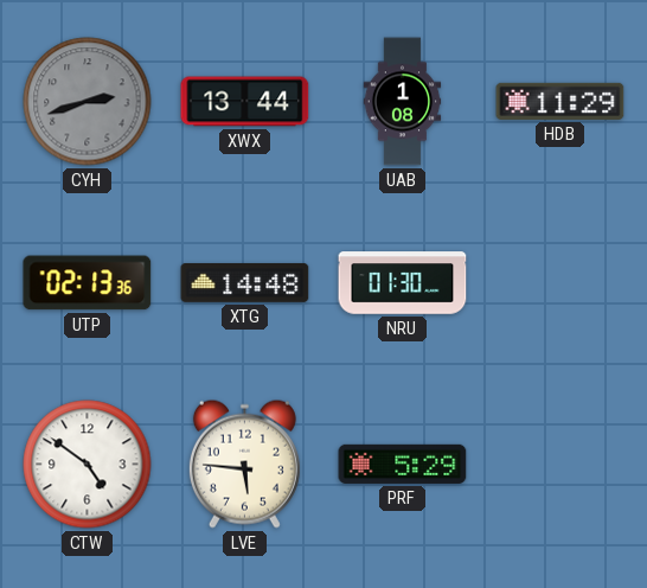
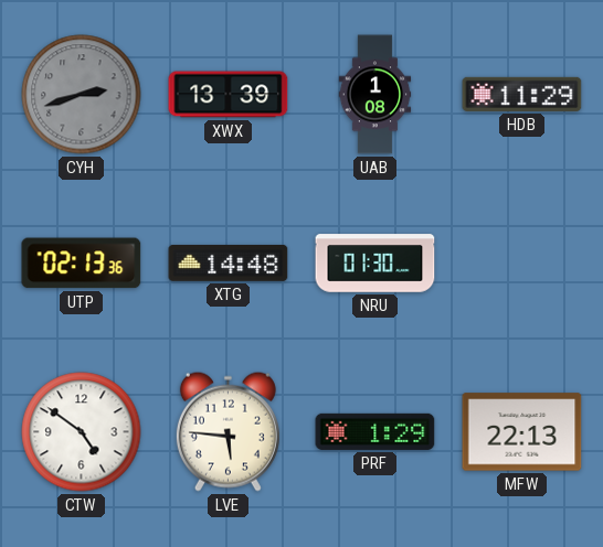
XWX: 13:44 -> 13:39 (229, 95)
PRF: 5:29 -> 1:29 (375, 431)
MFW: none -> 22:13 (522, 432)
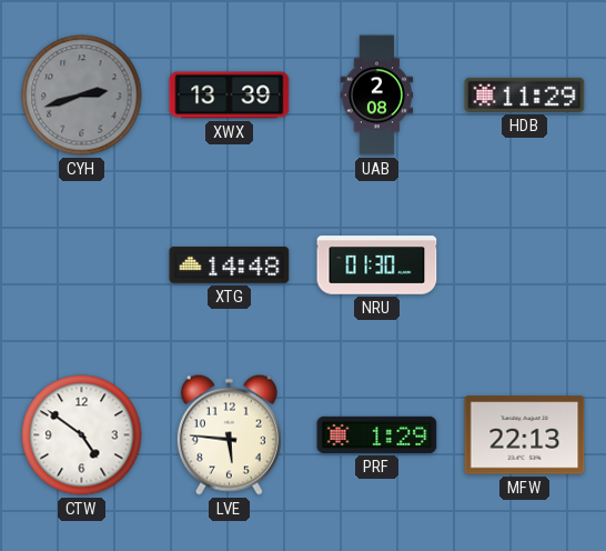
UAB: 1:08 -> 2:08 (377, 96)
UTP: 02:13 -> none (82, 264)
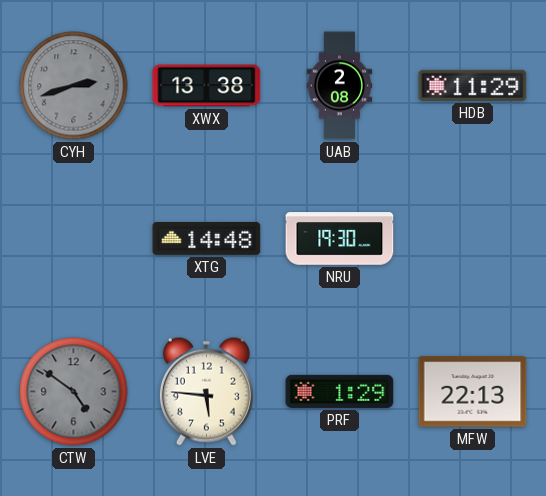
XWX: 13:39 -> 13:38 (207, 86)
NRU: 01:30 -> 19:30 (340, 239)
CTW dial: white -> grey (74, 392)
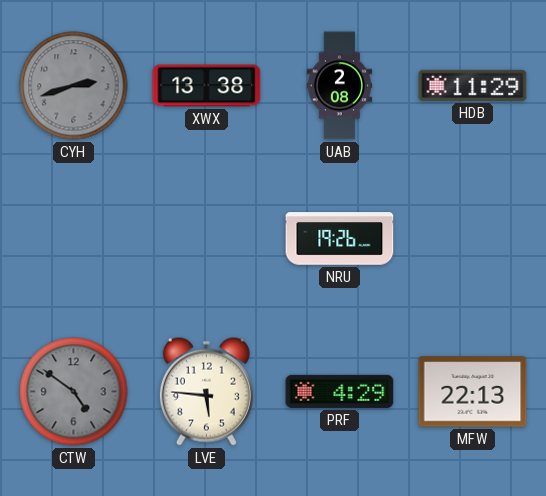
XTG: 14:48 -> none (207, 238)
NRU: 19:30 -> 19:26 (340, 239)
PRF: 1:29 -> 4:29 (340, 391)
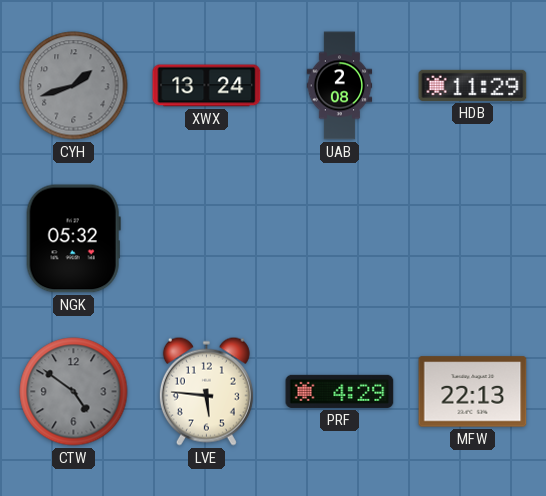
CYH: 2:42 -> 1:42 (74, 86)
XWX: 13:38 -> 13:24 (207, 86)
NGK: none -> 05:32 (73, 239)
NRU: 19:26 -> none (340, 239)
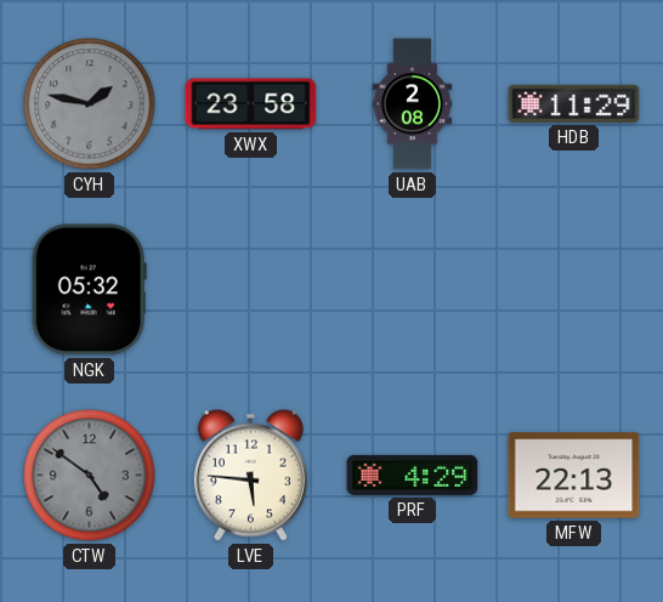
CYH: 1:42 -> 1:47 (90, 104)
XWX: 13:24 -> 23:58 (251, 104)
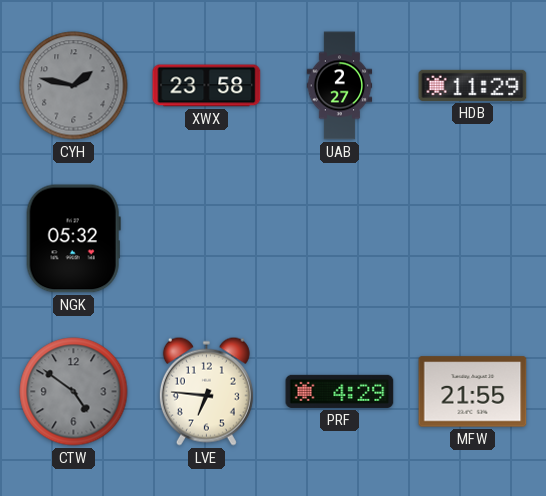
UAB: 2:08 -> 2:27 (340, 86)
LVE: 5:46 -> 6:46 (206, 391)
MFW: 22:13 -> 21:55 (473, 392)
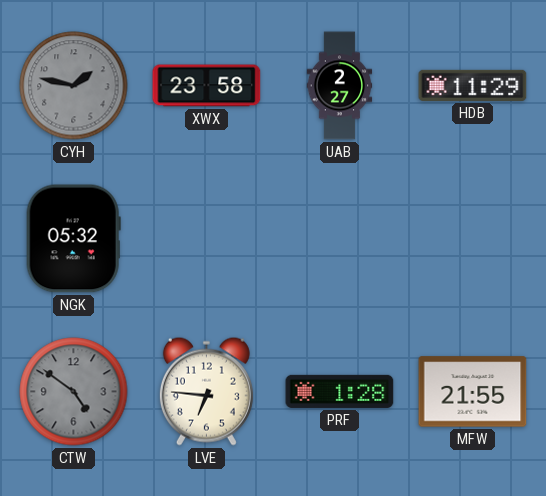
PRF: 4:29 -> 1:28 (340, 391)
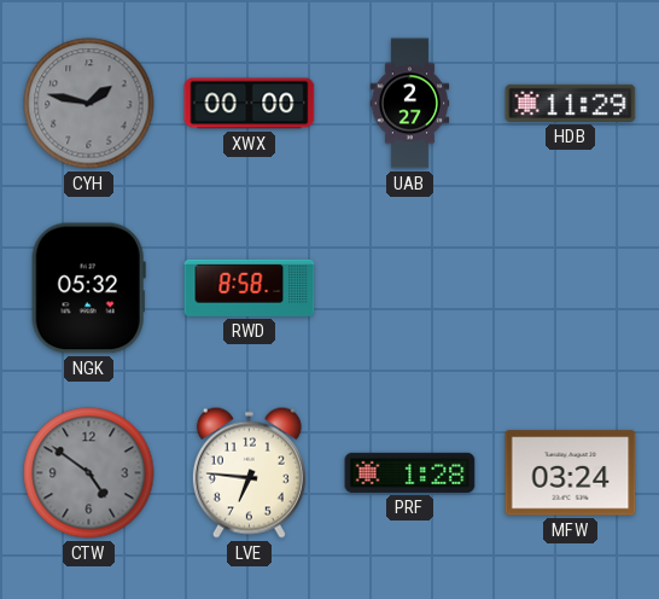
XWX: 23:58 -> 00:00 (250, 104)
RWD: none -> 8:58 (250, 287)
MFW: 21:55 -> 03:24 (571, 473)
